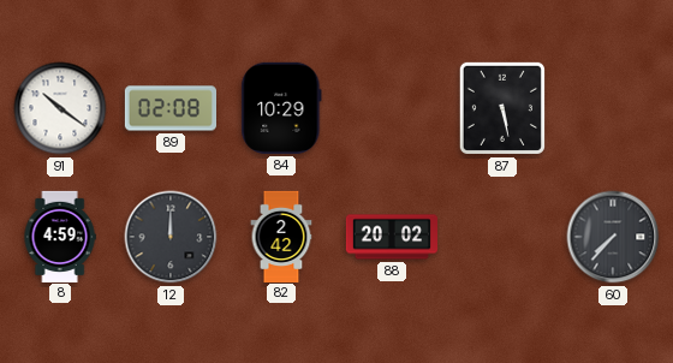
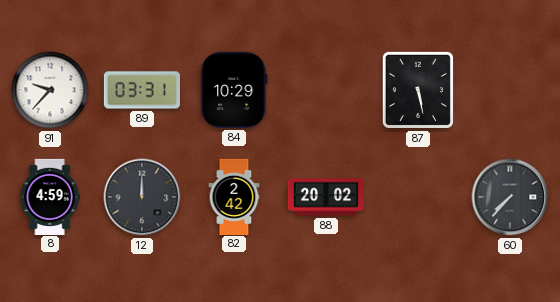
91: 10:21 -> 9:37 (50, 90)
89: 02:08 -> 03:31 (141, 90)
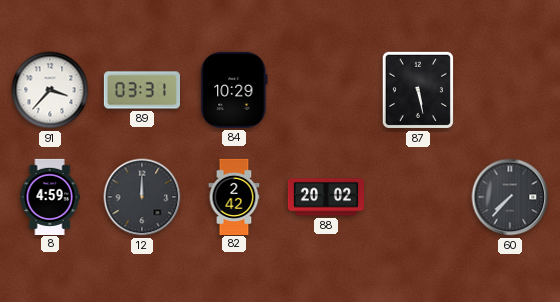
91: 9:37 -> 3:37 (50, 90)
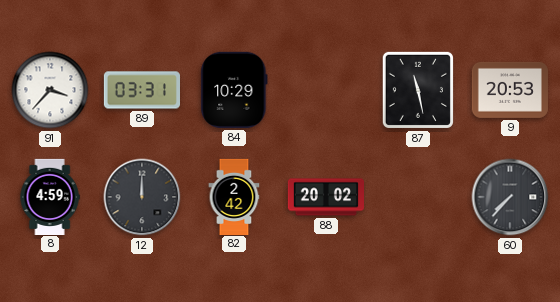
87: 5:28 -> 11:28 (418, 90)
9: none -> 20:53 (510, 90)
